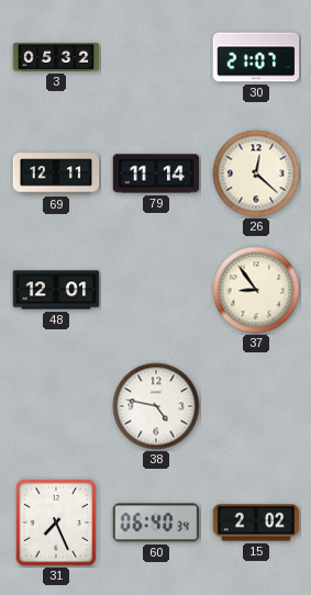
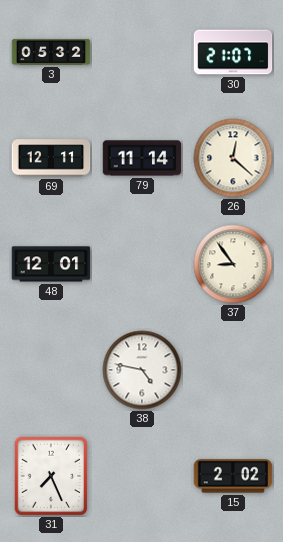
60: 06:40 -> none (156, 523)
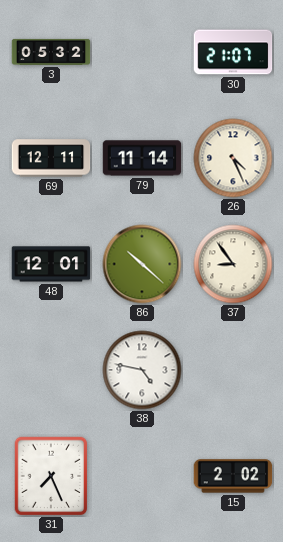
26: 12:22 -> 4:26 (233, 158)
86: none -> 10:22 (142, 264)
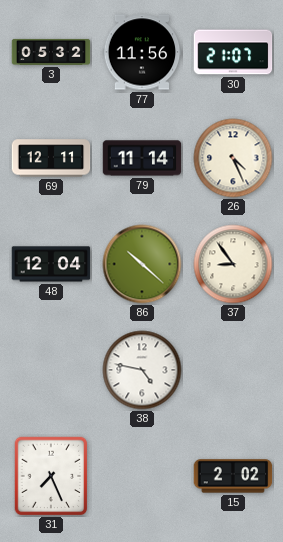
77: none -> 11:56 (142, 52)
48: 12:01 -> 12:04 (51, 264)
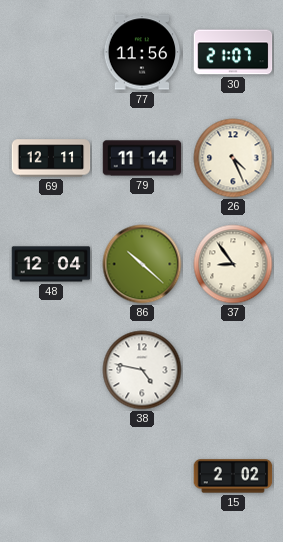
3: 05:32 -> none (51, 52)
31: 7:26 -> none (51, 476)
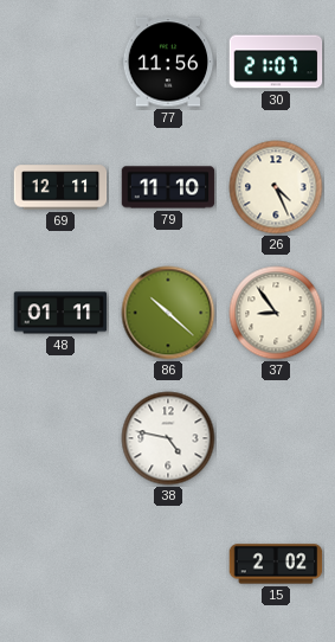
79: 11:14 -> 11:10 (168, 187)
48: 12:04 -> 01:11 (60, 313)
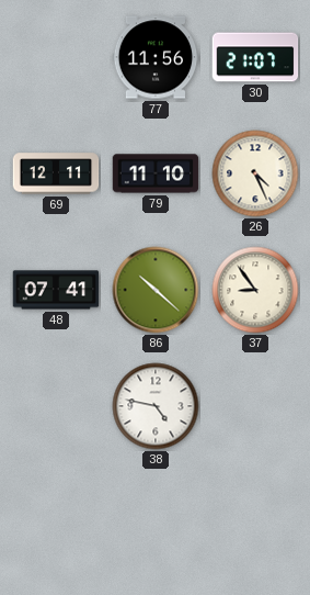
48: 01:11 -> 07:41 (56, 290)
15: 2:02 -> none (276, 564)
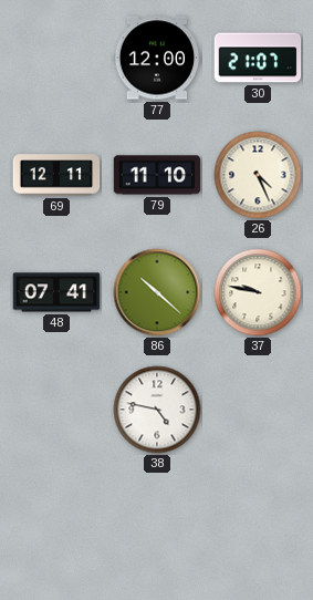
77: 11:56 -> 12:00 (157, 58)
37: 8:54 -> 9:47 (258, 292)
